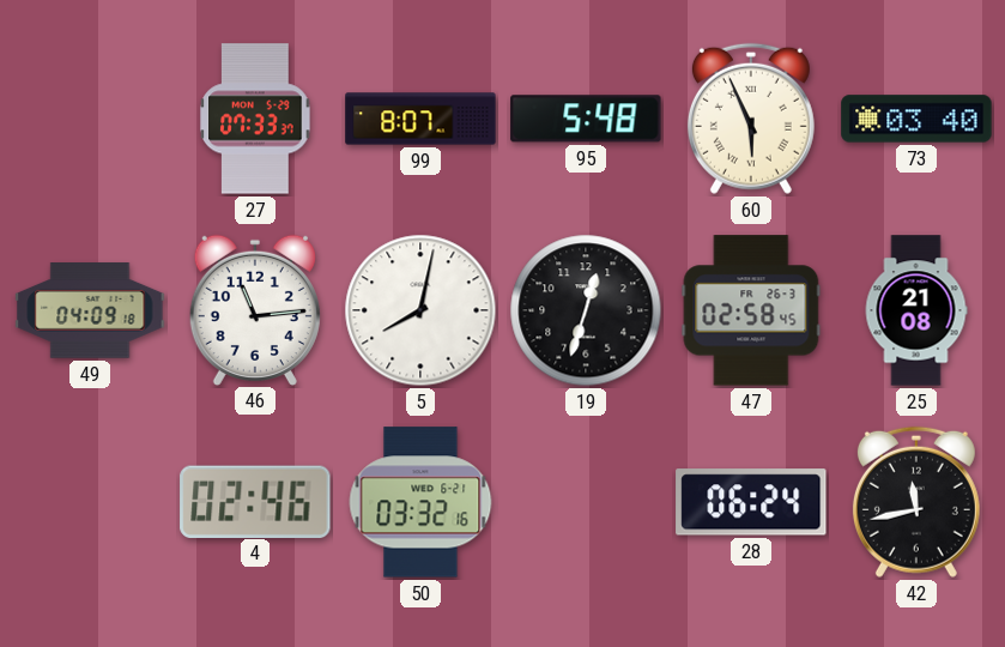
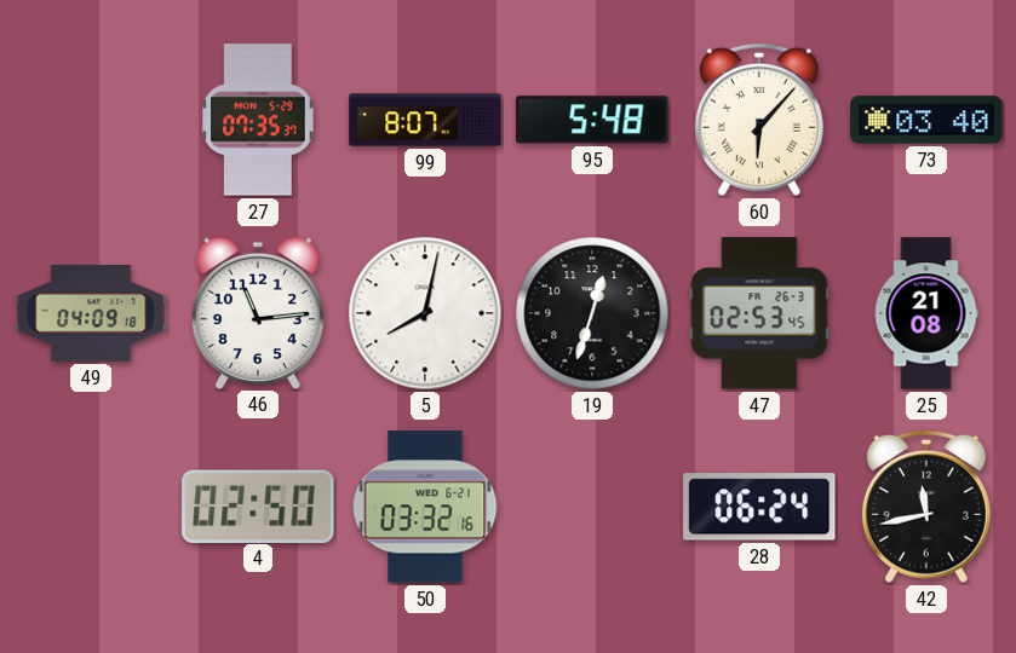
27: 07:33 -> 07:35 (258, 120)
60: 5:56 -> 6:07 (759, 120)
47: 02:58 -> 02:53 (759, 313)
4: 02:46 -> 02:50 (258, 505)
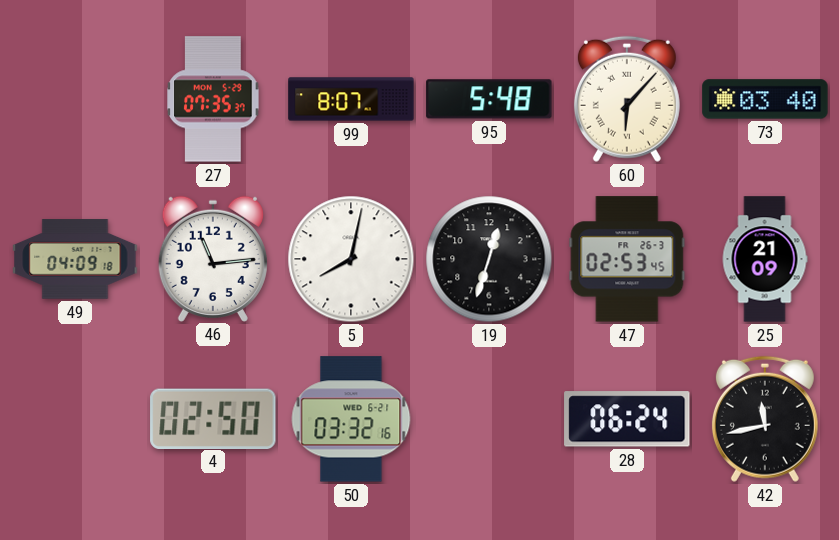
25: 21:08 -> 21:09 (765, 259)
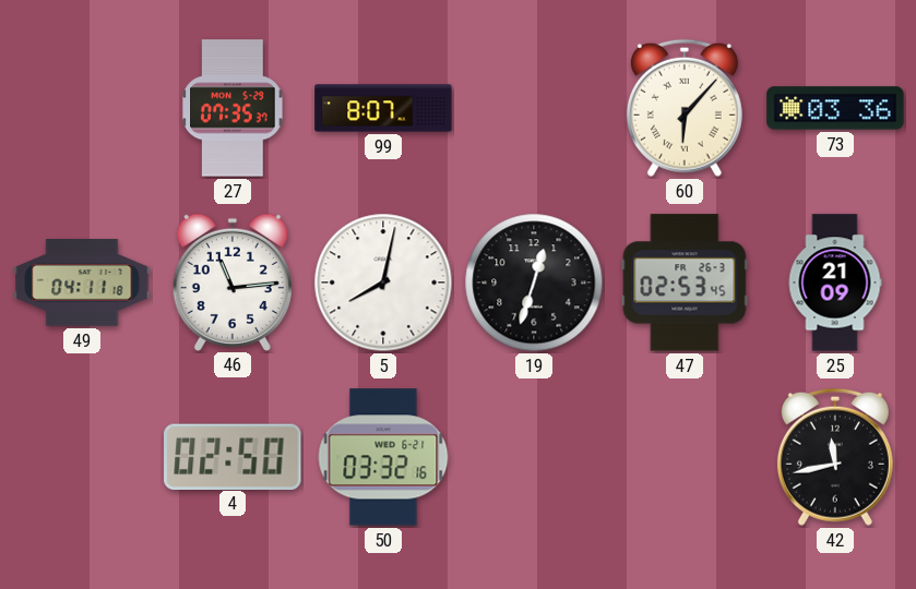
95: 5:48 -> none (489, 99)
73: 03:40 -> 03:36 (835, 108)
49: 04:09 -> 04:11 (82, 283)
28: 06:24 -> none (627, 419)
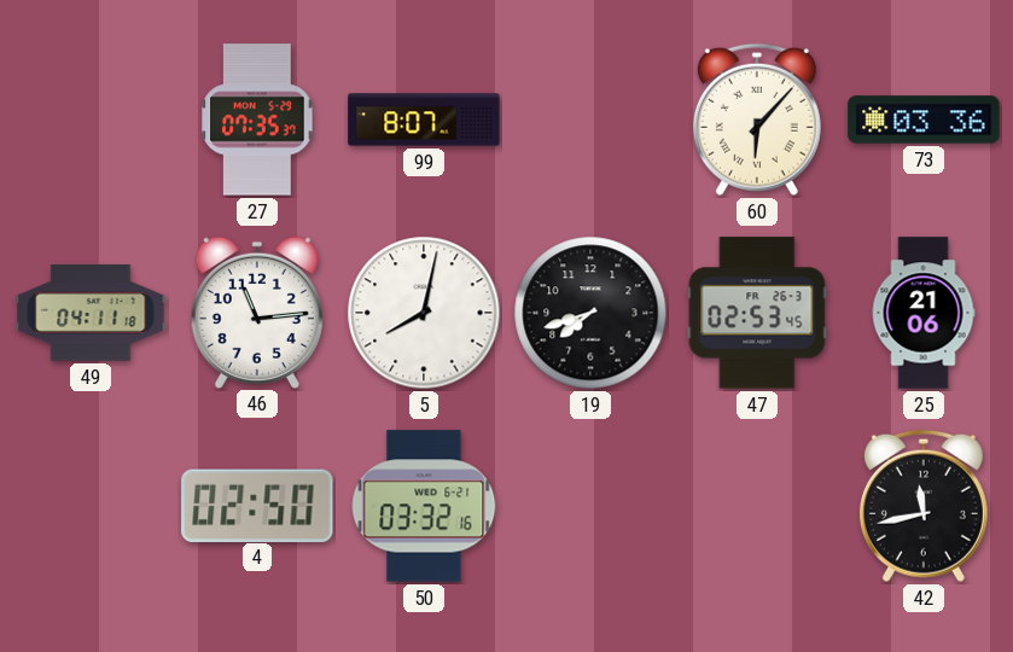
19: 12:33 -> 7:42 (590, 313)
25: 21:09 -> 21:06 (924, 313)
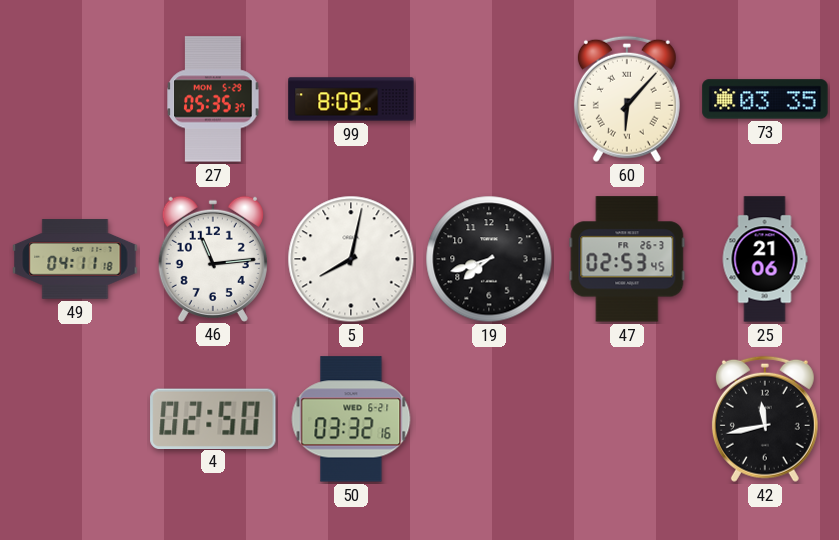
27: 07:35 -> 05:35 (213, 99)
99: 8:07 -> 8:09 (351, 99)
73: 03:36 -> 03:35 (765, 99)
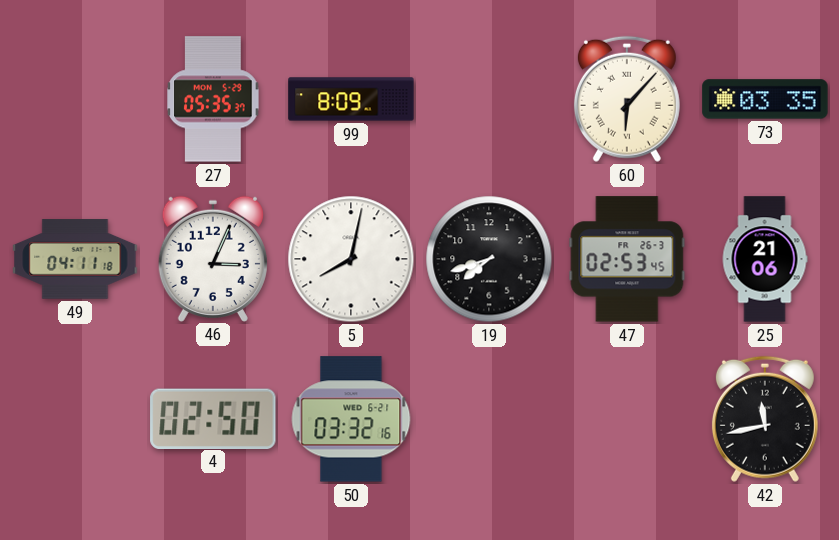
46: 11:14 -> 3:04 (213, 258)
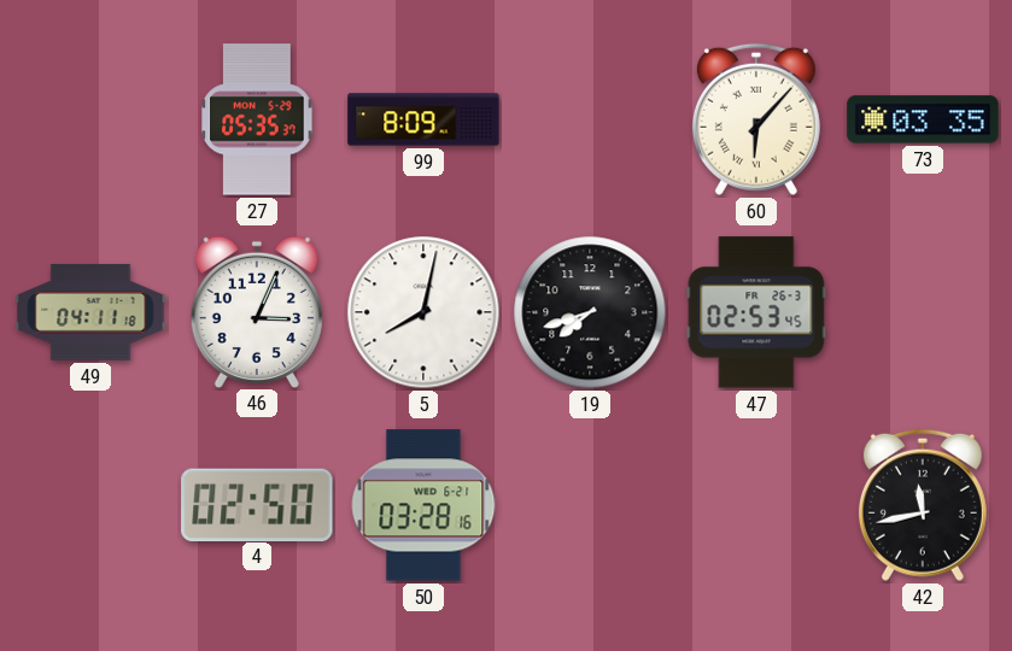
25: 21:06 -> none (765, 259)
50: 03:32 -> 03:28 (423, 505)
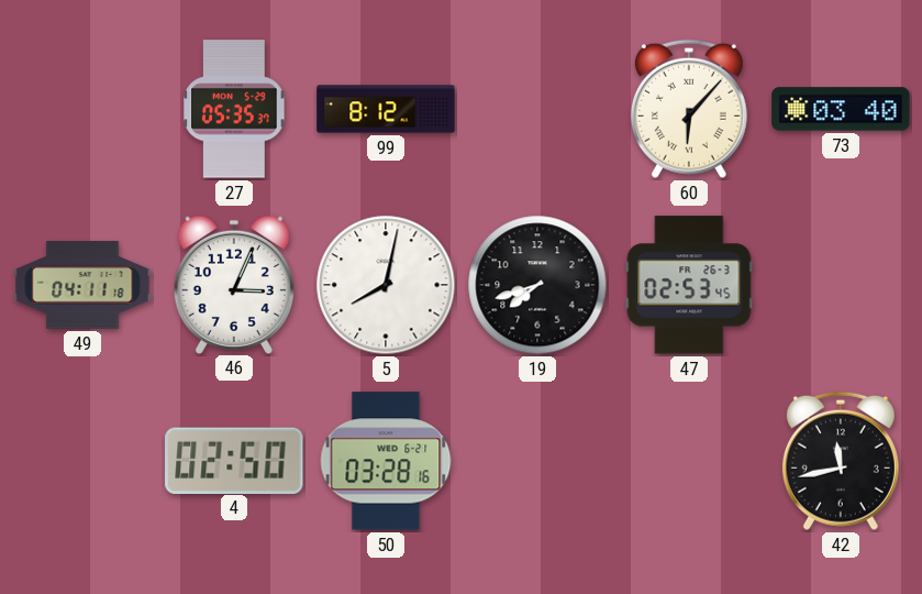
99: 8:09 -> 8:12 (386, 109)
73: 03:35 -> 03:40 (841, 109)
